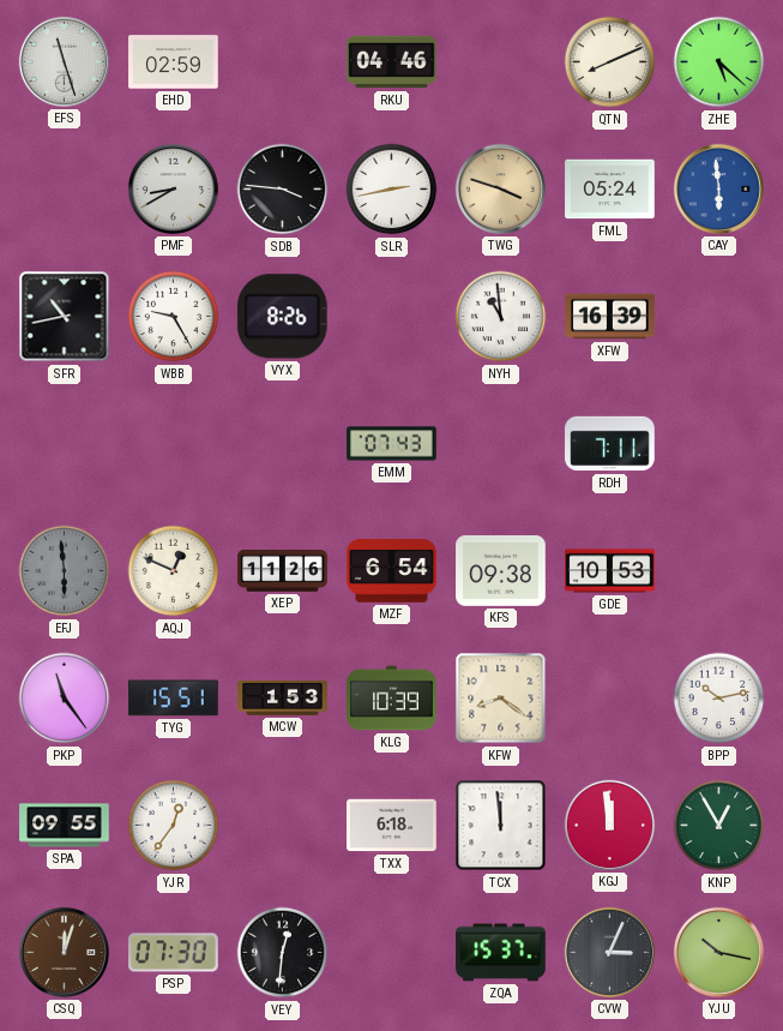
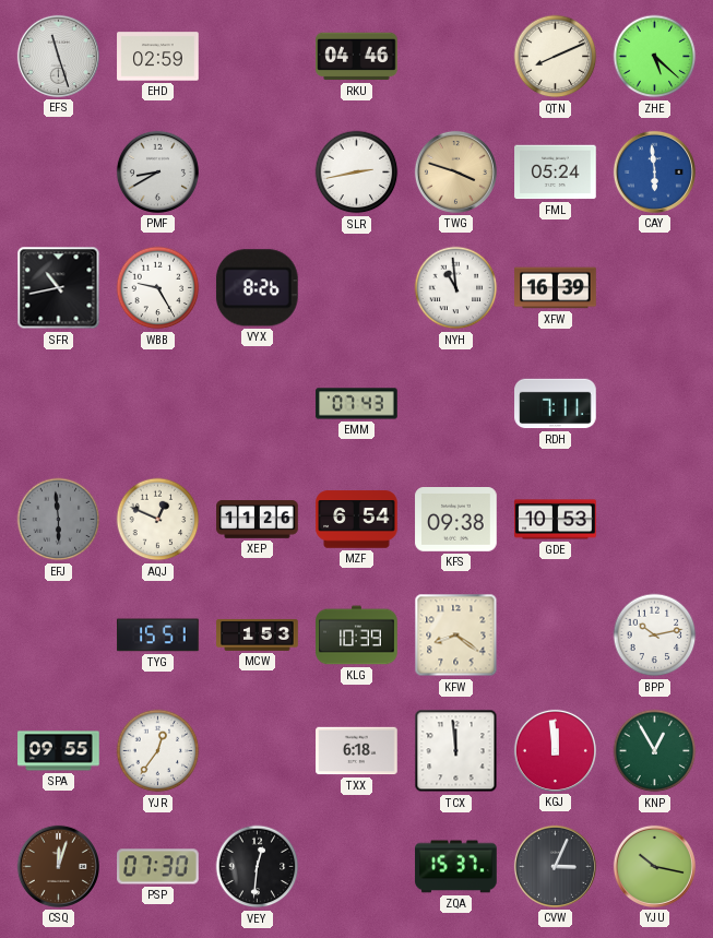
SDB: 3:46 -> none (283, 190)
PKP: 11:24 -> none (65, 699)
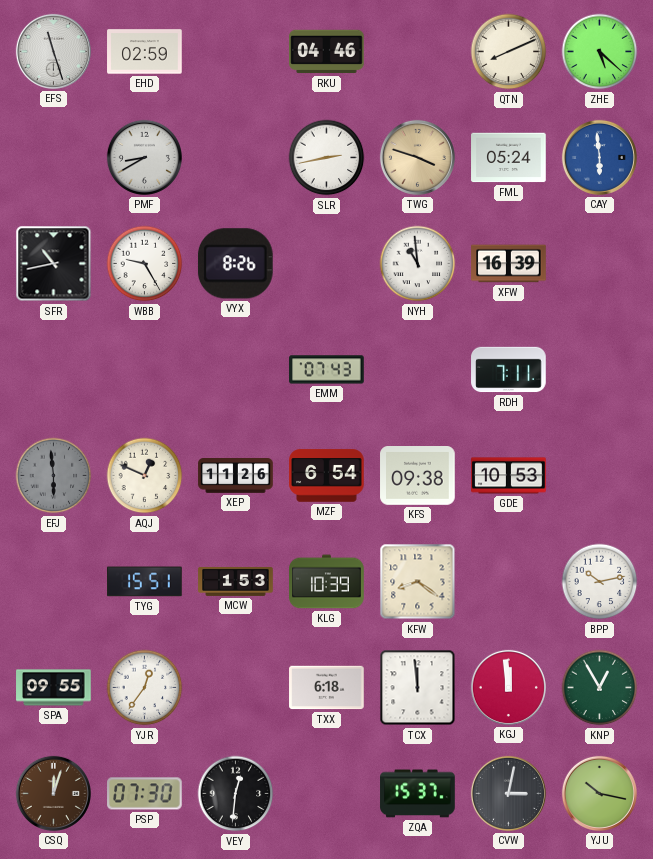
CVW: 3:04 -> 3:02 (508, 793)
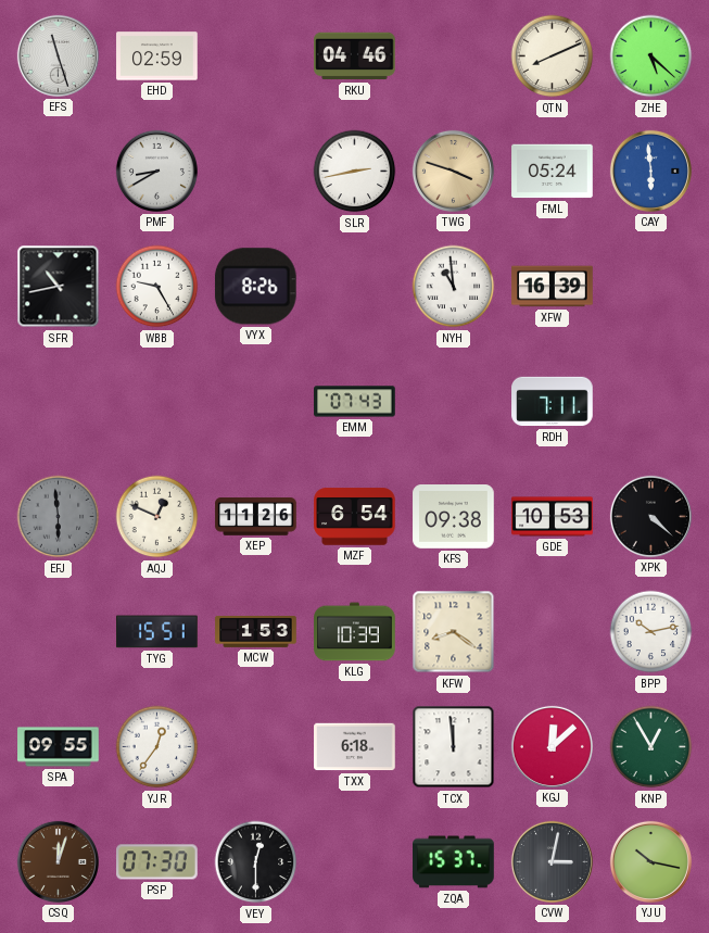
XPK: none -> 4:22 (650, 516)
KGJ: 11:59 -> 12:08 (552, 746)
VEY: 12:31 -> 12:30 (256, 862)
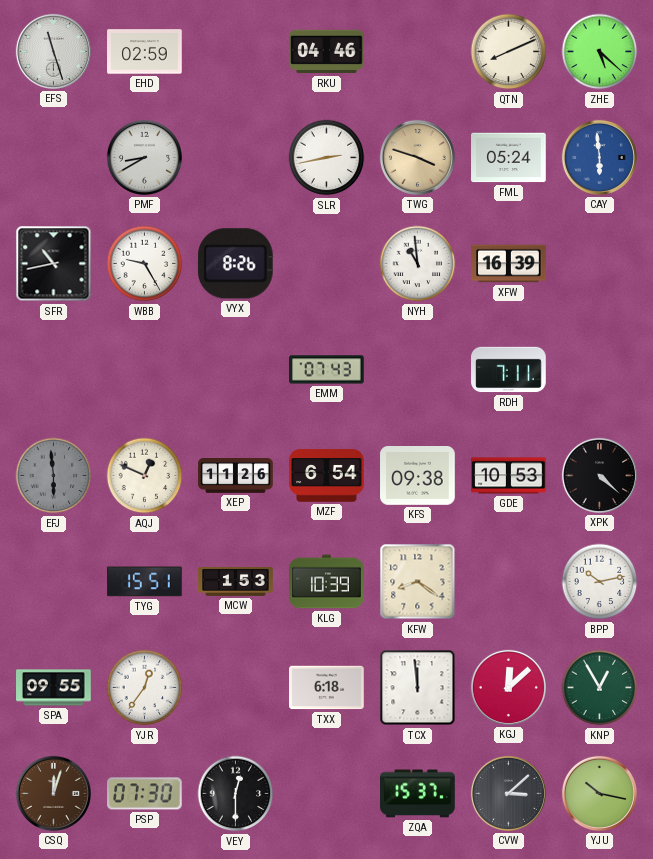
CVW: 3:02 -> 3:08 (508, 793)
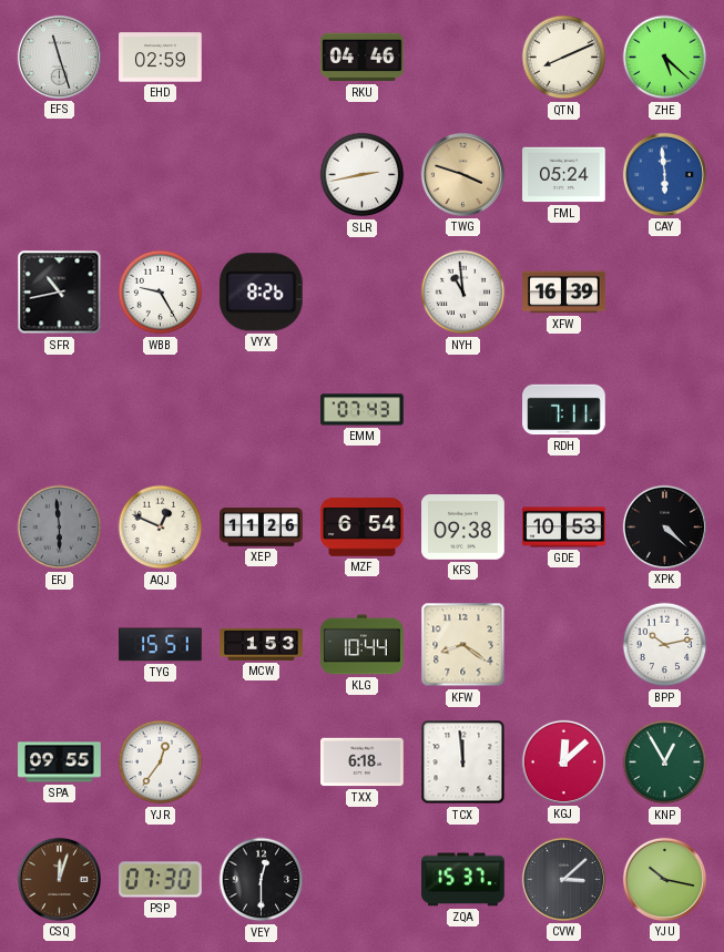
PMF: 8:40 -> none (144, 157)
KLG: 10:39 -> 10:44 (363, 645)
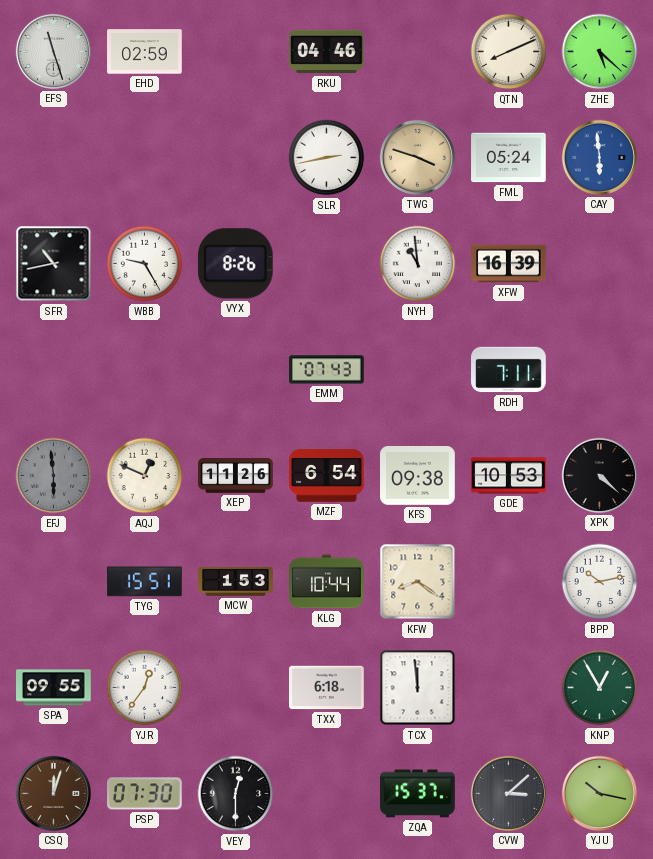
KGJ: 12:08 -> none (563, 761)
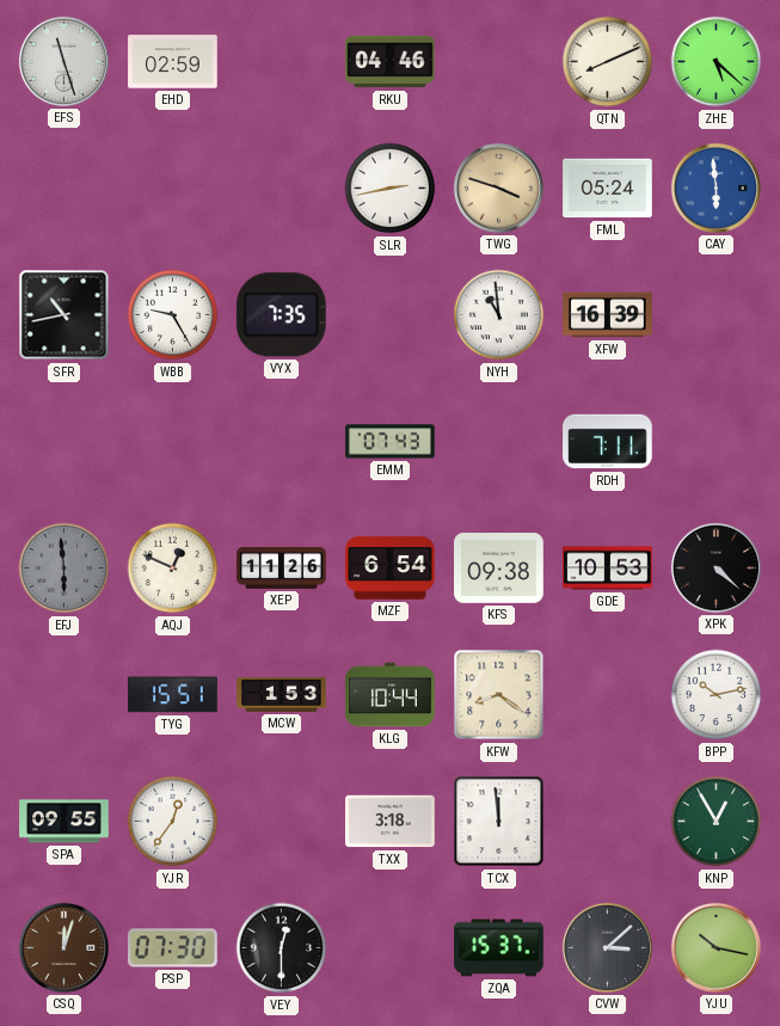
VYX: 8:26 -> 7:35 (281, 315)
TXX: 6:18 -> 3:18 (391, 822)
